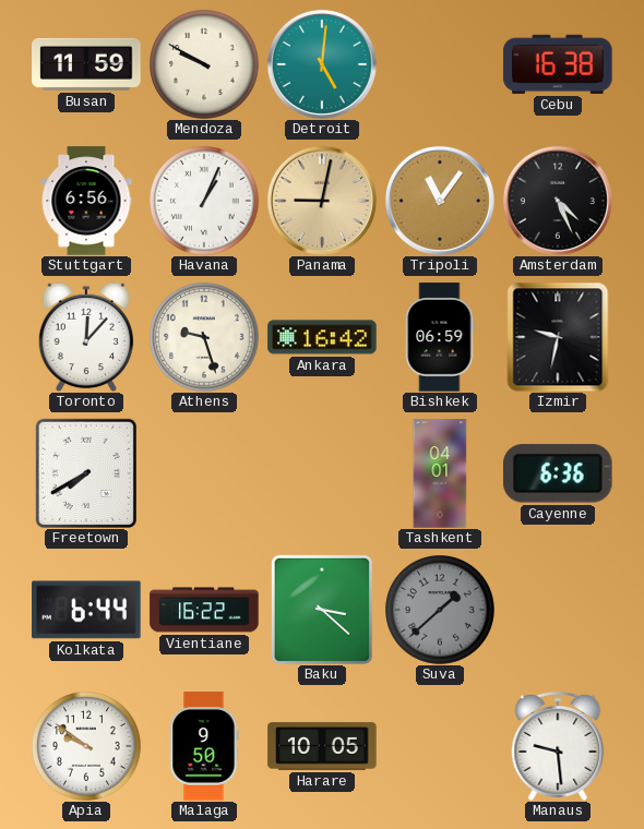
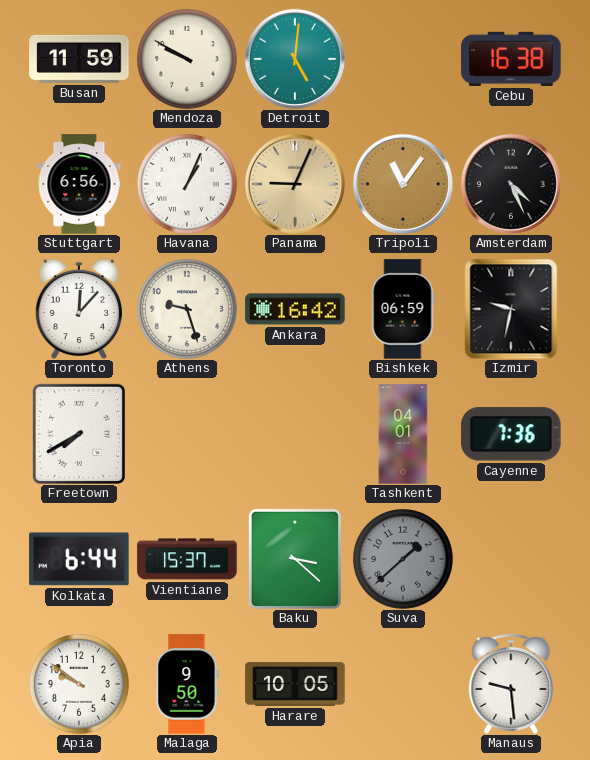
Panama: 9:02 -> 9:04 (295, 184)
Cayenne: 6:36 -> 7:36 (512, 434)
Vientiane: 16:22 -> 15:37 (187, 559)
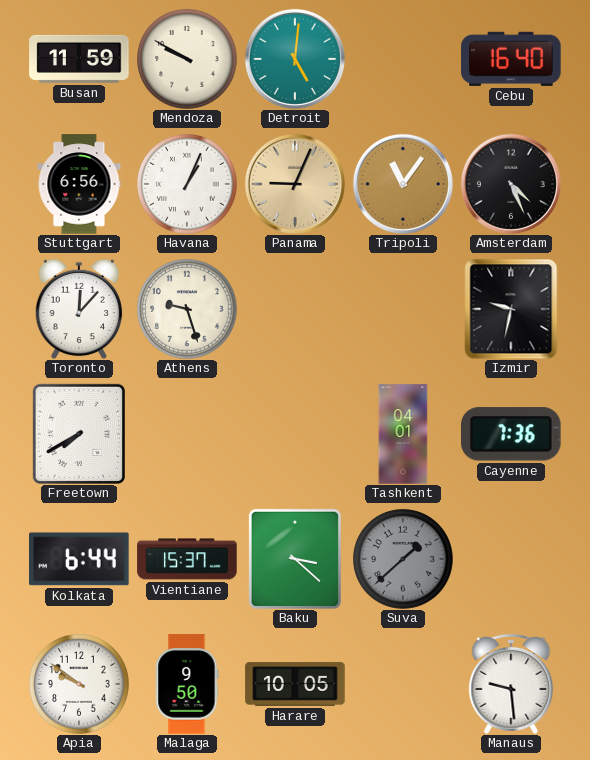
Cebu: 16:38 -> 16:40 (511, 59)
Ankara: 16:42 -> none (295, 309)
Bishkek: 06:59 -> none (403, 309)
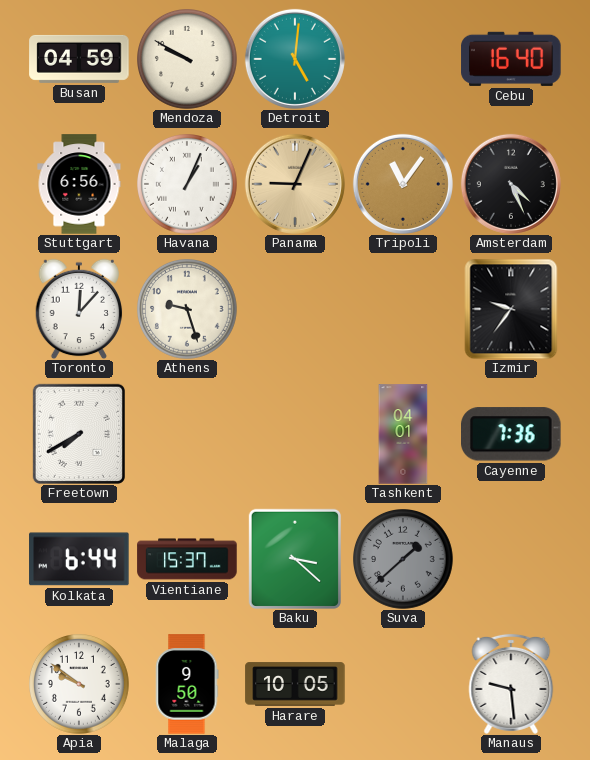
Busan: 11:59 -> 04:59 (79, 59)
Izmir: 9:32 -> 9:36 (511, 309)
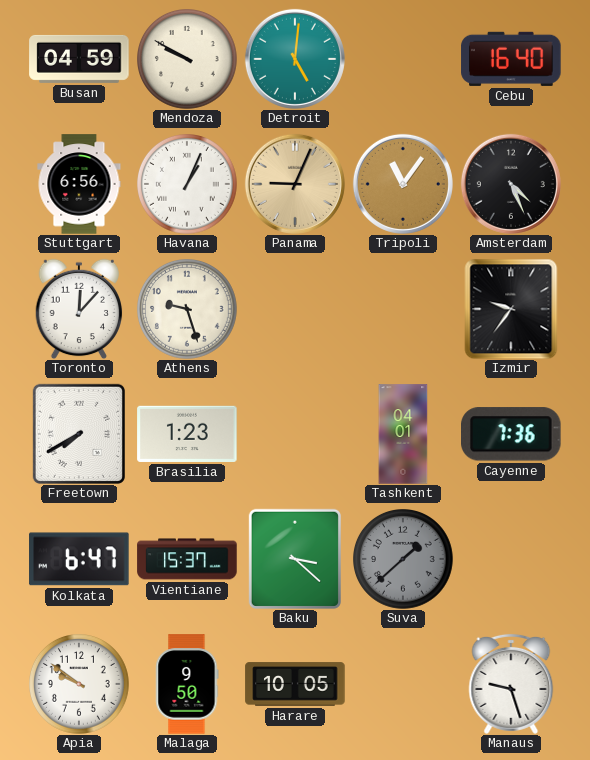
Brasilia: none -> 1:23 (187, 434)
Kolkata: 6:44 -> 6:47 (79, 559)
Manaus: 9:29 -> 9:27 (511, 684)
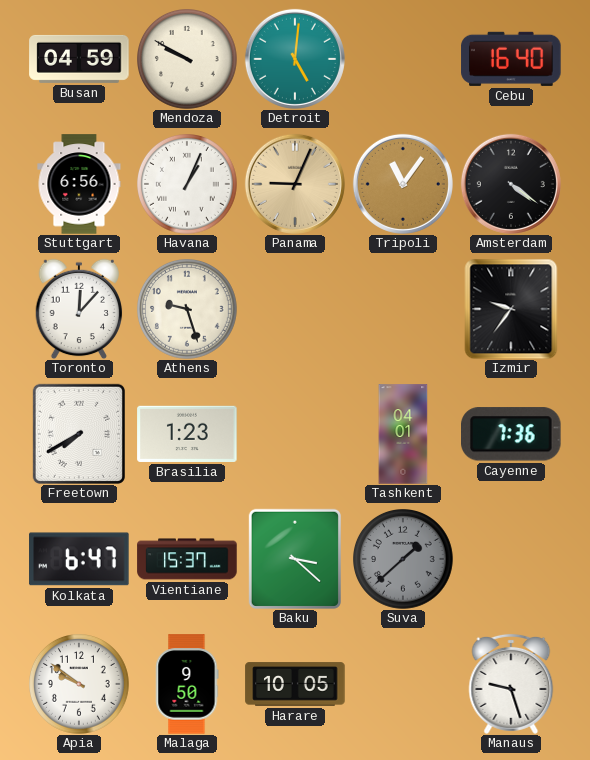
Amsterdam: 4:26 -> 4:21 (511, 184)
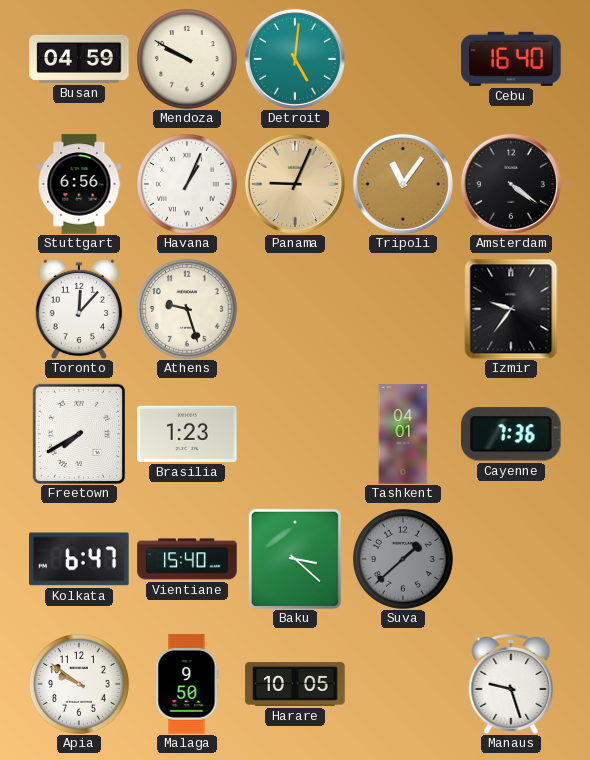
Vientiane: 15:37 -> 15:40 (187, 559)
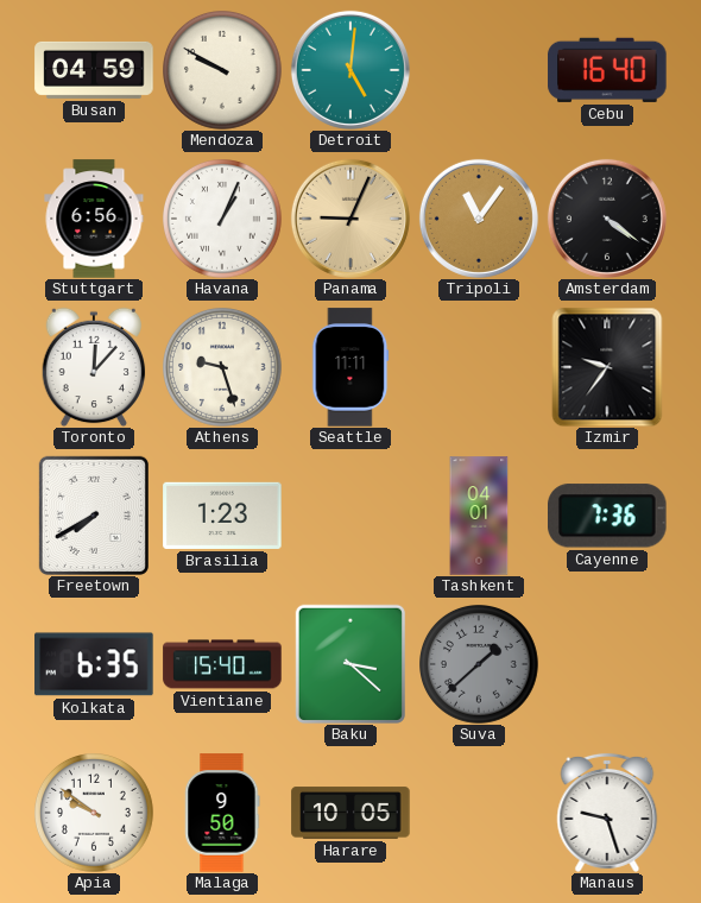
Seattle: none -> 11:11 (350, 367)
Kolkata: 6:47 -> 6:35 (94, 664)
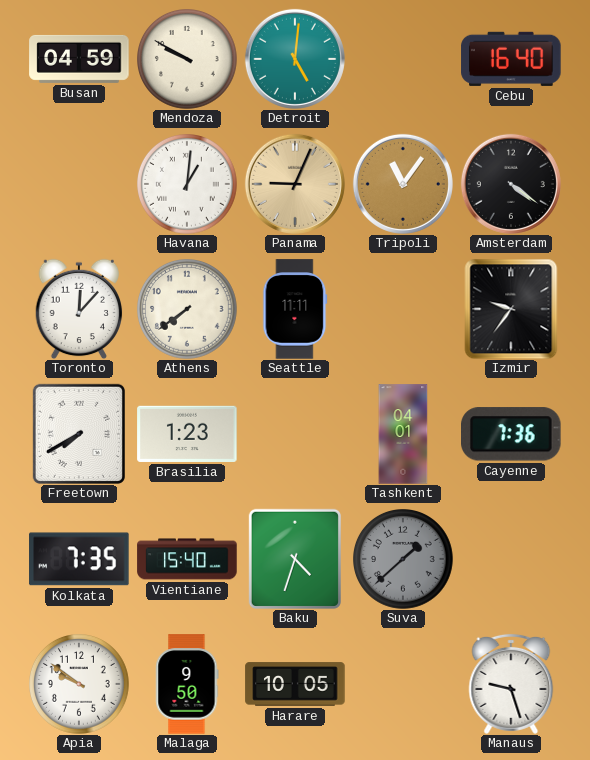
Stuttgart: 6:56 -> none (94, 219)
Havana: 1:04 -> 1:01 (188, 185)
Athens: 9:27 -> 7:39 (188, 310)
Kolkata: 6:35 -> 7:35 (79, 559)
Baku: 3:22 -> 4:33 (295, 559)
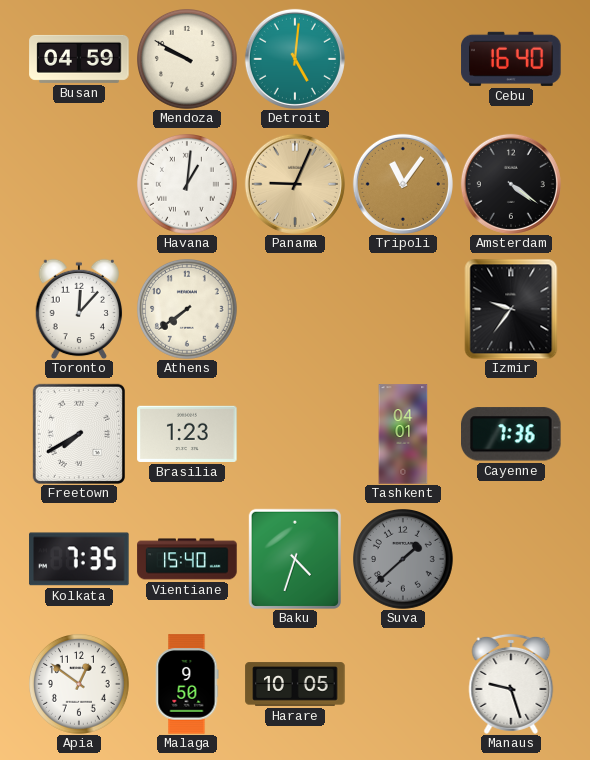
Seattle: 11:11 -> none (295, 309)
Apia: 9:51 -> 12:51 (80, 685)
